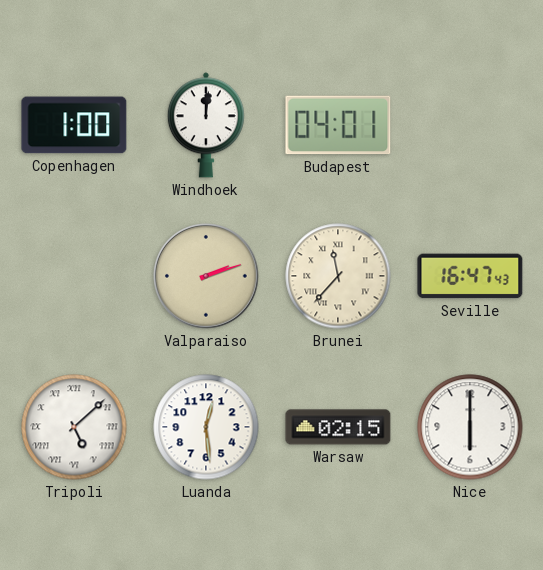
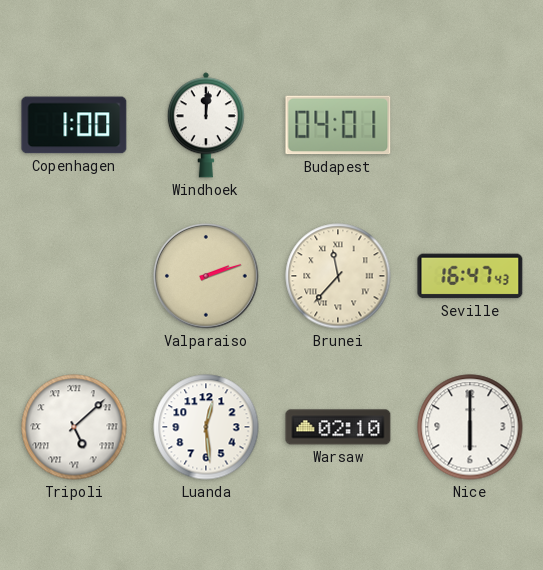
Warsaw: 02:15 -> 02:10 (338, 427)
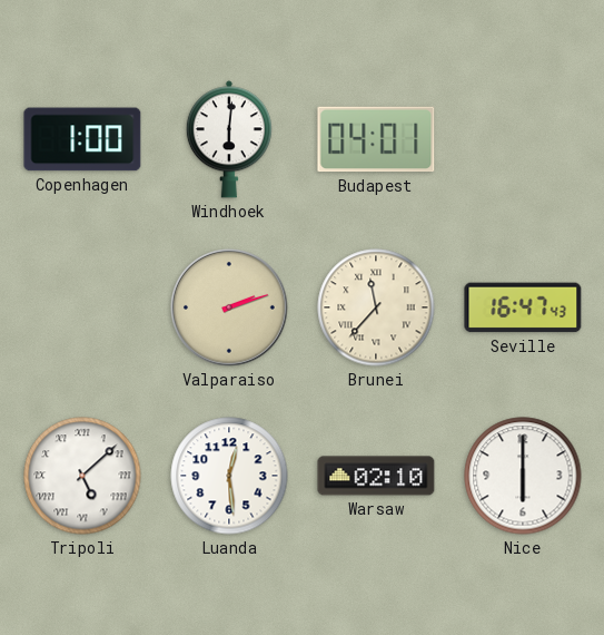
Windhoek: 12:01 -> 6:01 (229, 139)
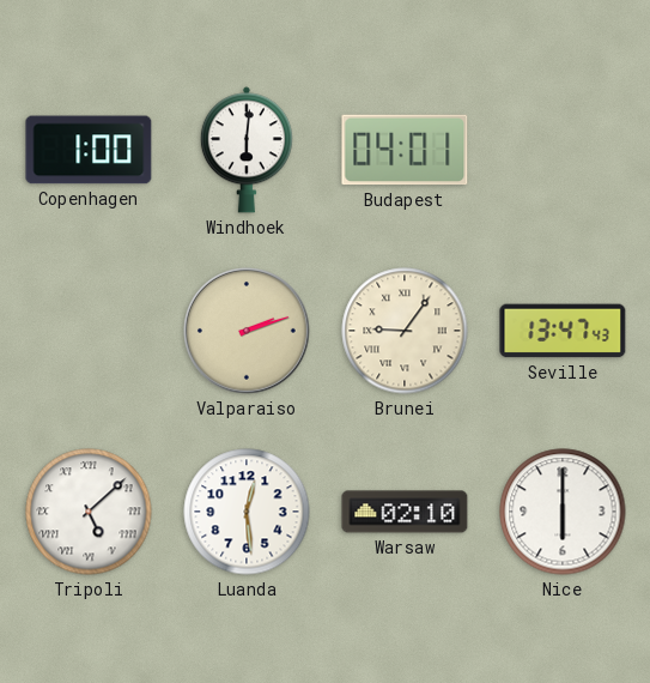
Brunei: 11:37 -> 9:06 (405, 331)
Seville: 16:47 -> 13:47 (563, 331)
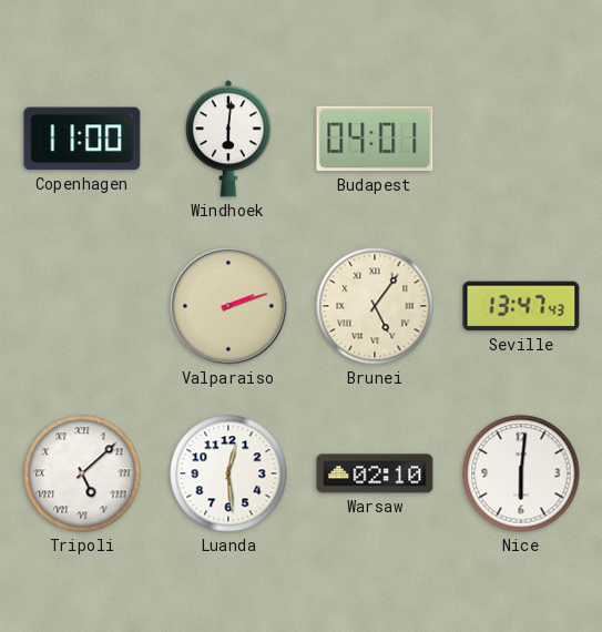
Copenhagen: 1:00 -> 11:00 (82, 139)
Brunei: 9:06 -> 5:06 (375, 306)
Nice: 6:00 -> 6:01 (521, 473)
